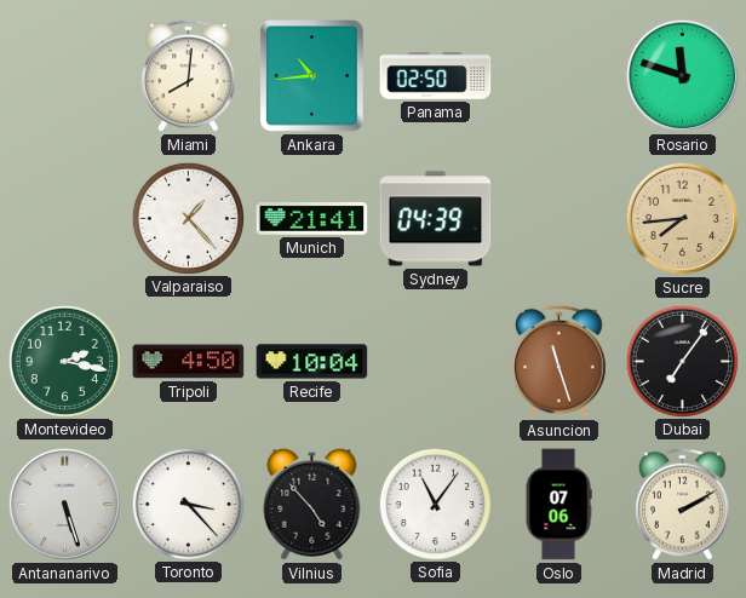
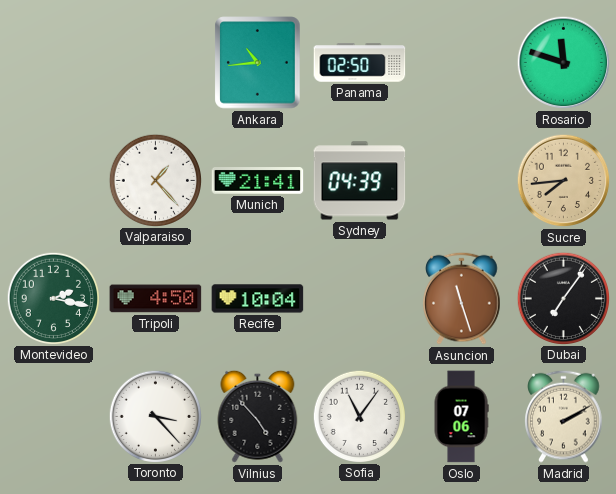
Miami: 8:01 -> none (189, 75)
Antananarivo: 5:27 -> none (65, 505)
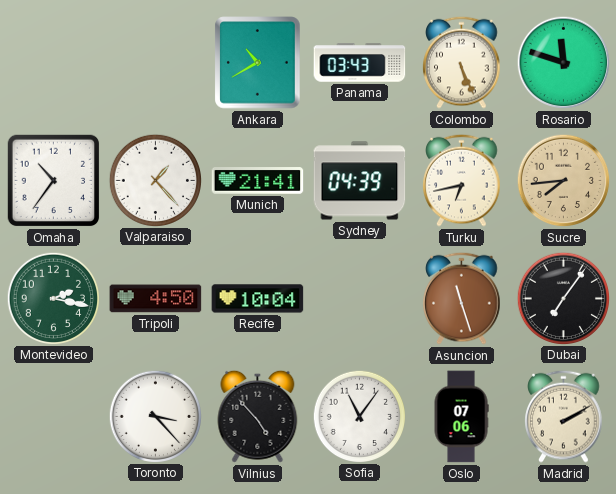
Ankara: 10:44 -> 10:40 (258, 63)
Panama: 02:50 -> 03:43 (360, 63)
Colombo: none -> 5:26 (462, 62)
Omaha: none -> 10:36 (54, 181)
Turku: none -> 6:43 (462, 180)
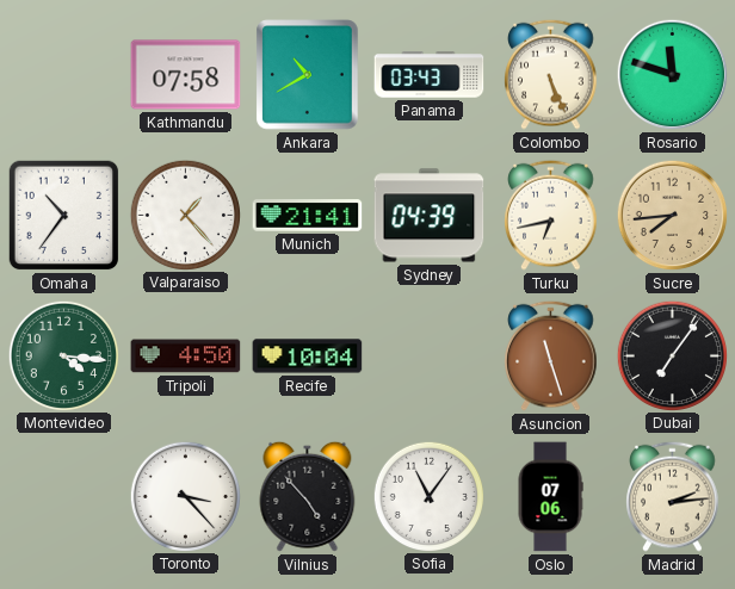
Kathmandu: none -> 07:58 (186, 75)
Montevideo: 2:17 -> 4:16 (63, 355)
Madrid: 2:10 -> 2:14 (673, 496)
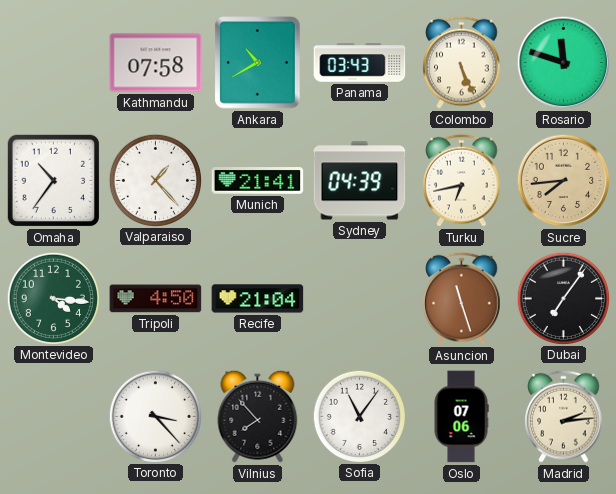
Recife: 10:04 -> 21:04 (258, 299)
Vilnius: 4:53 -> 7:53 (258, 416)
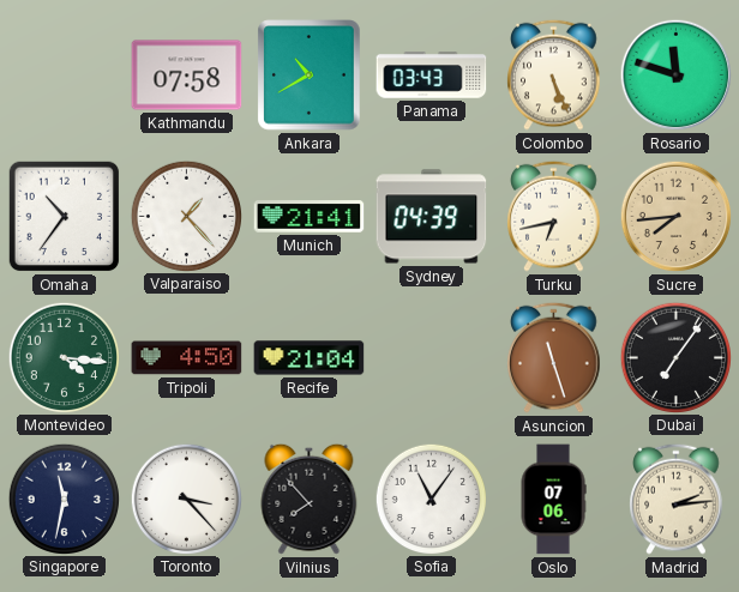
Singapore: none -> 11:32 (64, 499)
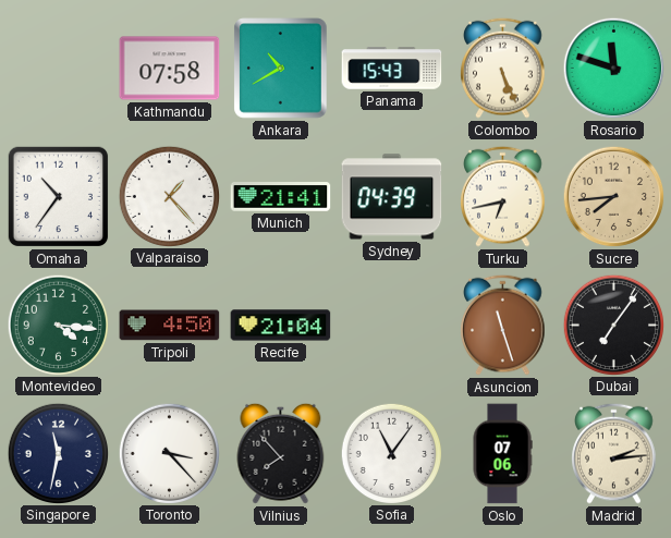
Panama: 03:43 -> 15:43 (392, 69)
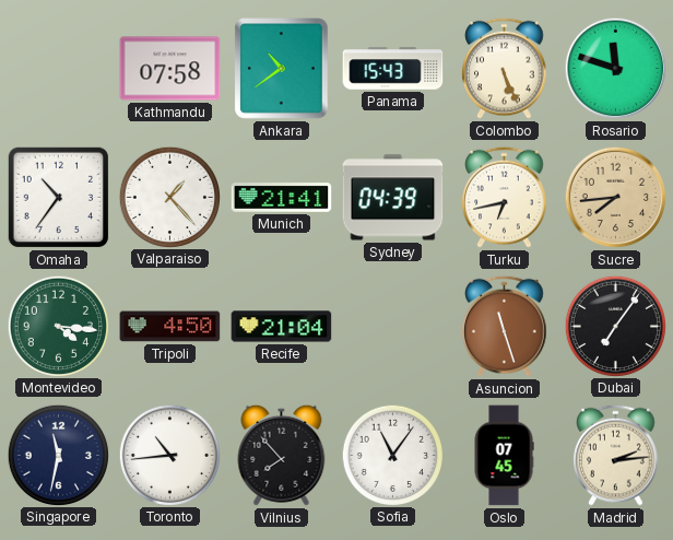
Ankara: 10:40 -> 10:39 (282, 69)
Toronto: 3:23 -> 10:44 (169, 455)
Oslo: 07:06 -> 07:45 (504, 456)
